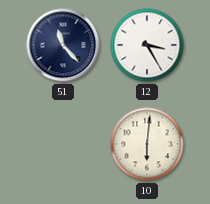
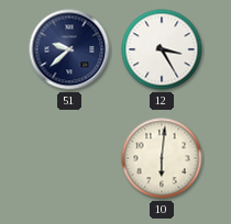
51: 11:23 -> 9:38 (69, 49)
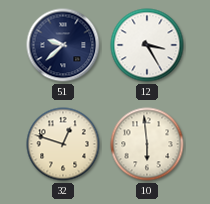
32: none -> 12:48 (63, 144)
10: 6:01 -> 5:59 (147, 144)
